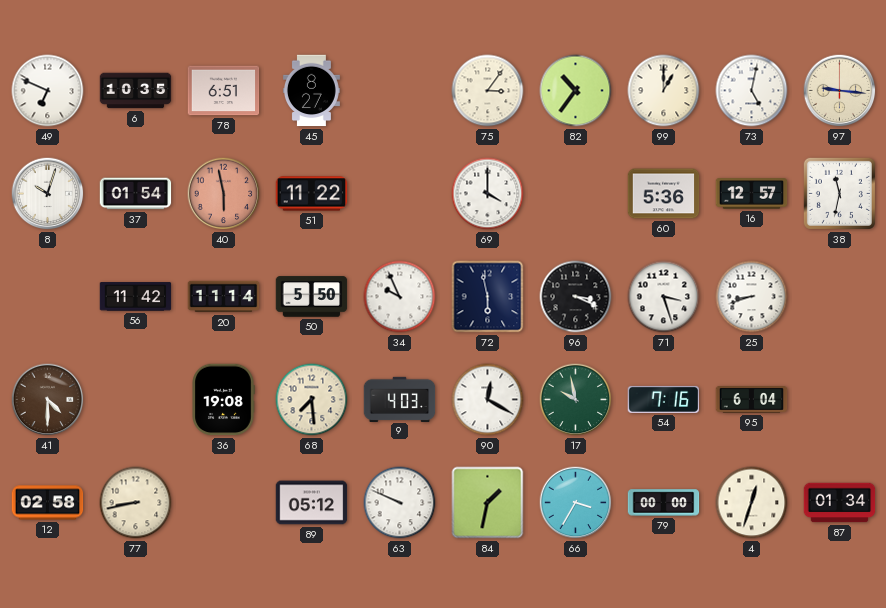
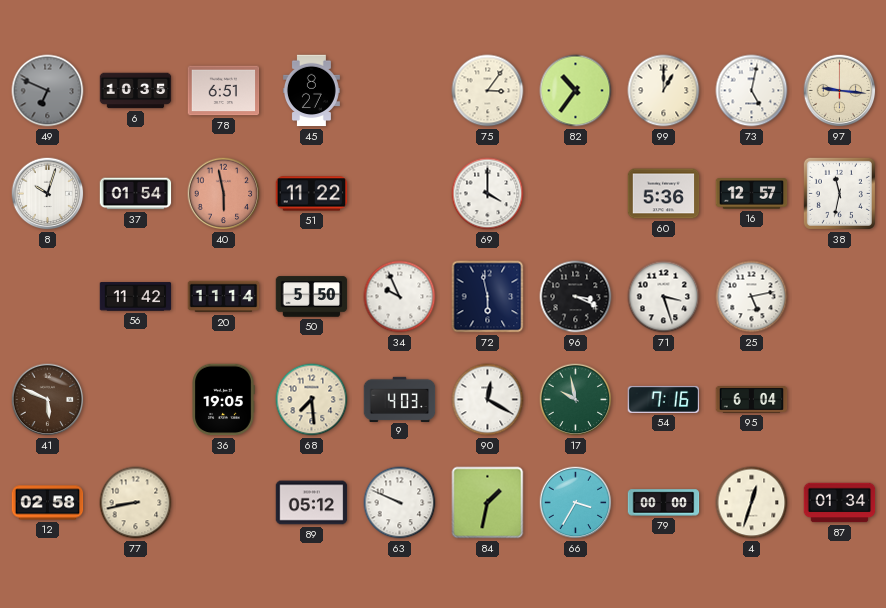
49 dial: white -> grey (48, 91)
25: 8:42 -> 5:13 (752, 297)
41: 4:30 -> 5:49 (48, 400)
36: 19:08 -> 19:05 (223, 400)
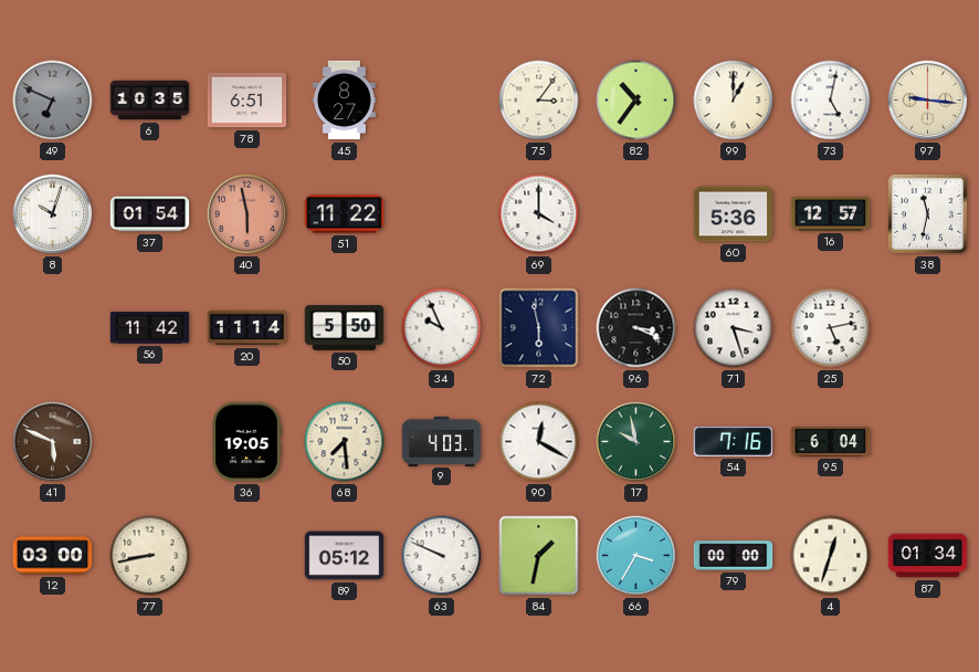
12: 02:58 -> 03:00 (53, 556)
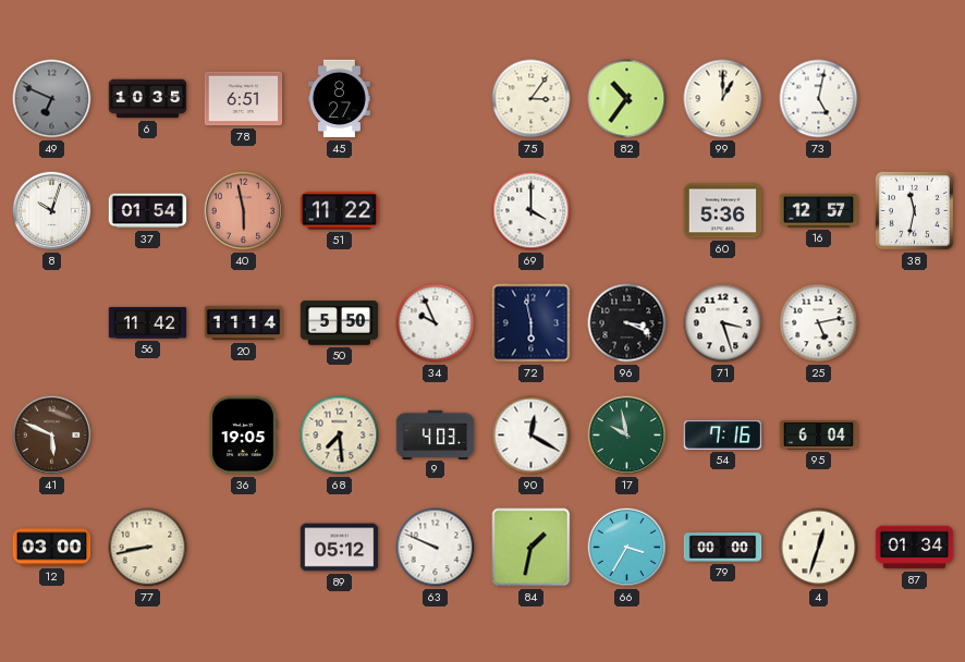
97: 9:16 -> none (928, 101)
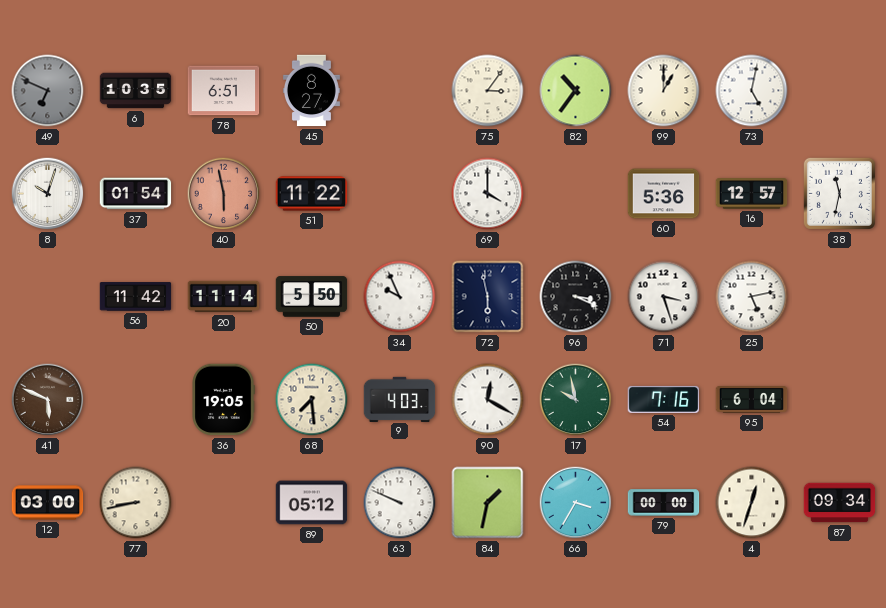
87: 01:34 -> 09:34 (840, 503)
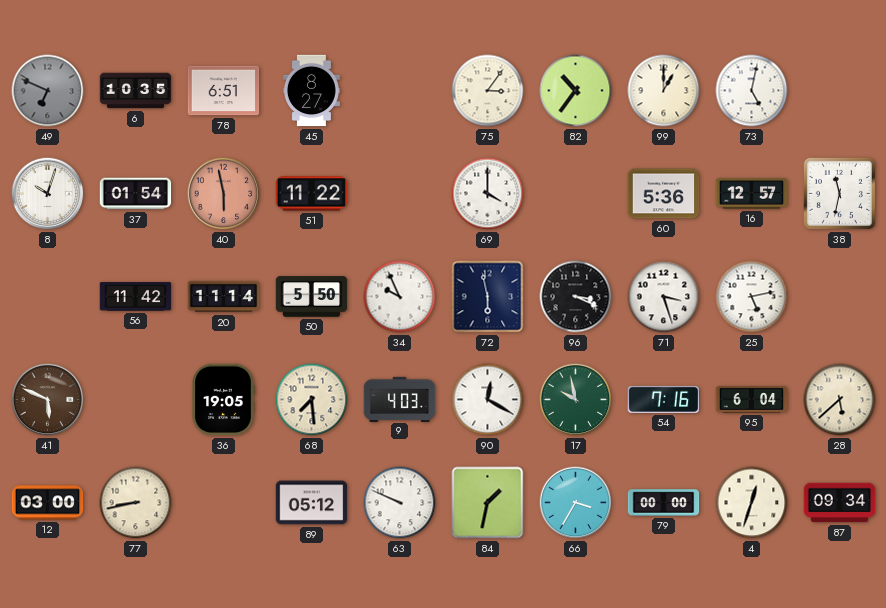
28: none -> 5:38 (840, 400)
